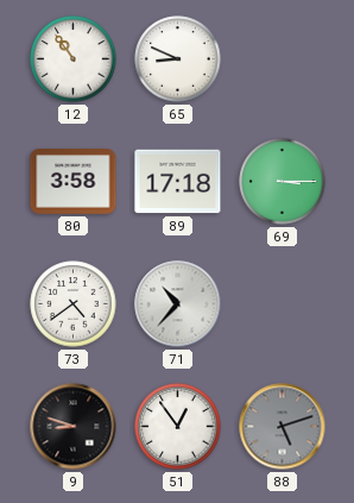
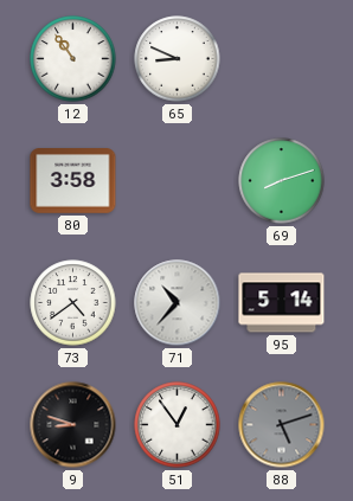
89: 17:18 -> none (178, 182)
69: 3:15 -> 8:12 (282, 181)
95: none -> 5:14 (282, 303)
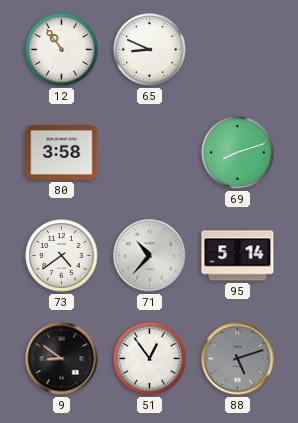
9: 8:48 -> 8:51 (62, 359)
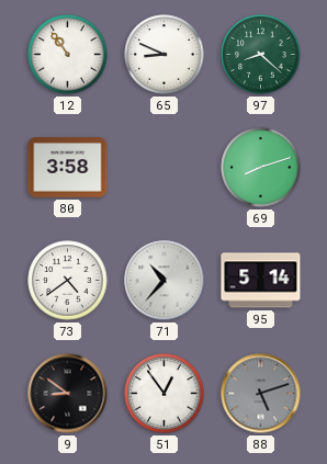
97: none -> 8:22 (261, 55)
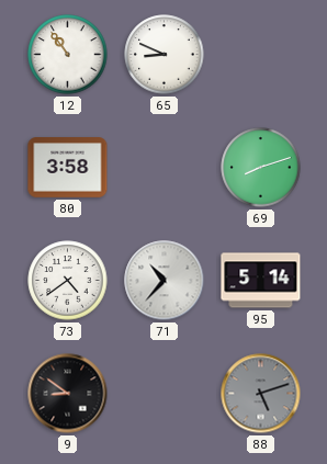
97: 8:22 -> none (261, 55)
51: 12:54 -> none (165, 394)
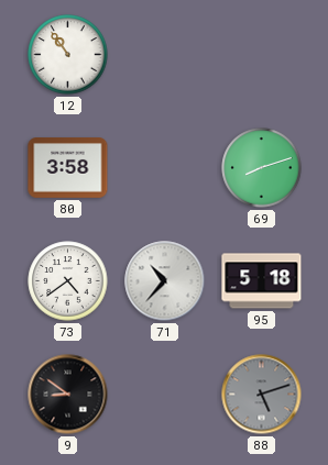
65: 8:49 -> none (165, 55)
95: 5:14 -> 5:18 (262, 281)
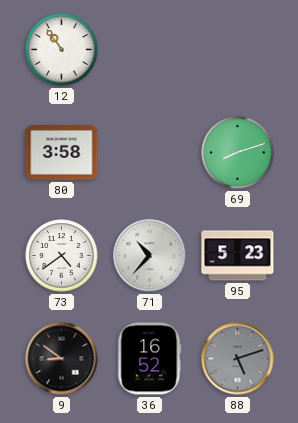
95: 5:18 -> 5:23 (238, 256)
36: none -> 16:52 (150, 359)
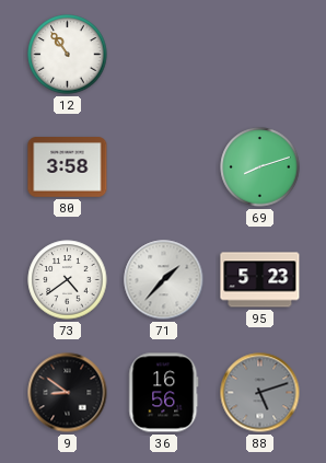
71: 10:37 -> 1:37 (164, 280)
36: 16:52 -> 16:56 (164, 393)
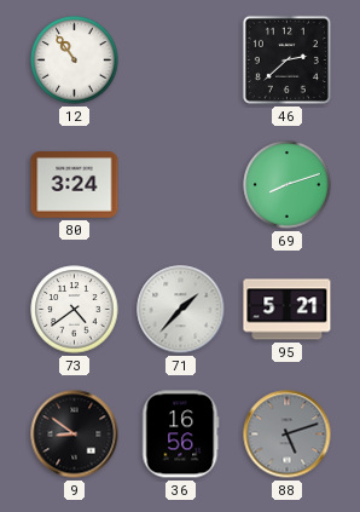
46: none -> 2:38 (286, 59)
80: 3:58 -> 3:24 (75, 185)
95: 5:23 -> 5:21 (288, 310)
